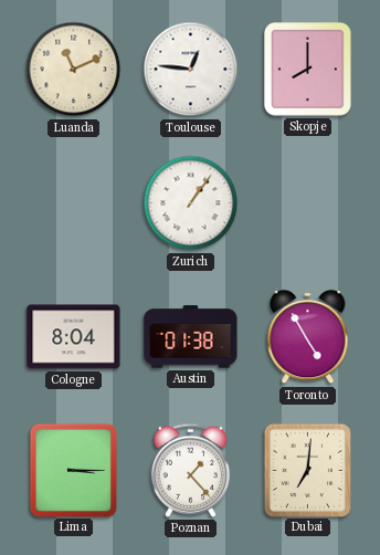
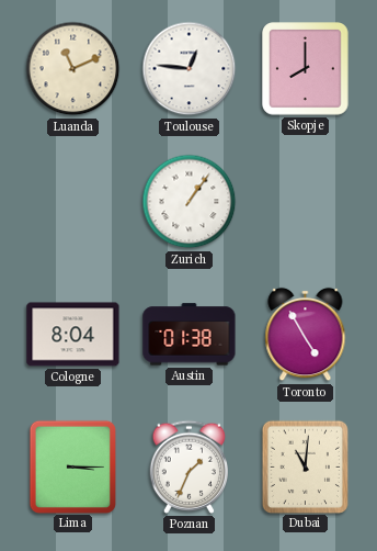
Poznan: 1:23 -> 1:34 (188, 466)
Dubai: 7:01 -> 11:01 (305, 466)
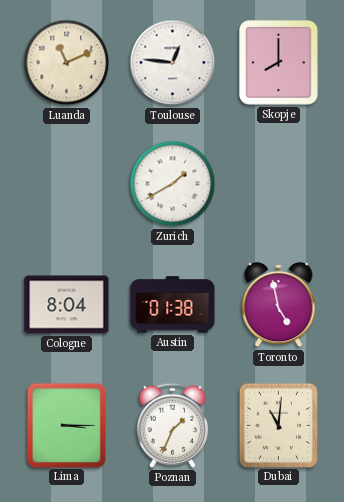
Zurich: 1:06 -> 1:40 (173, 184)
Toronto: 4:55 -> 4:58 (279, 305)
